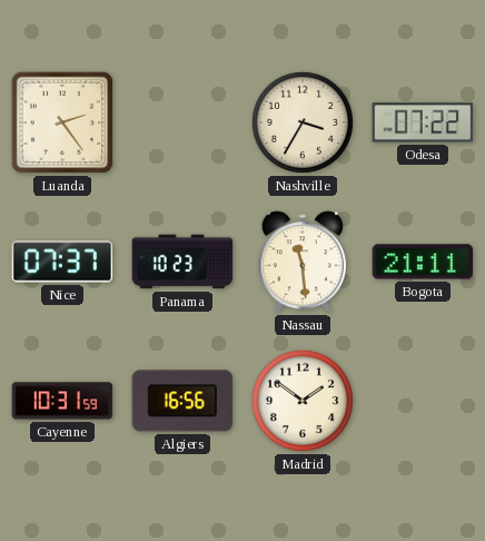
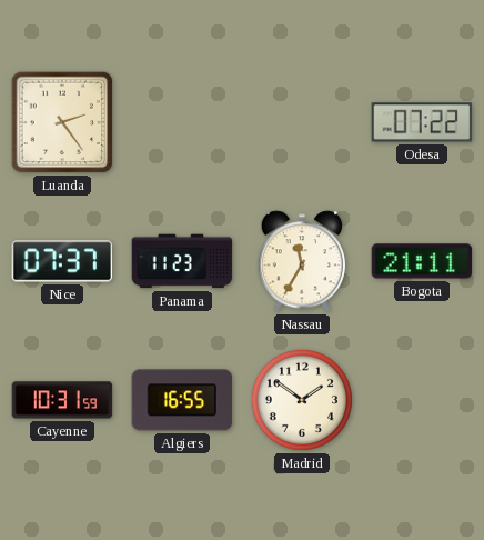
Nashville: 3:35 -> none (303, 122)
Panama: 10:23 -> 11:23 (182, 261)
Nassau: 11:29 -> 11:35 (301, 261)
Algiers: 16:56 -> 16:55 (182, 400)
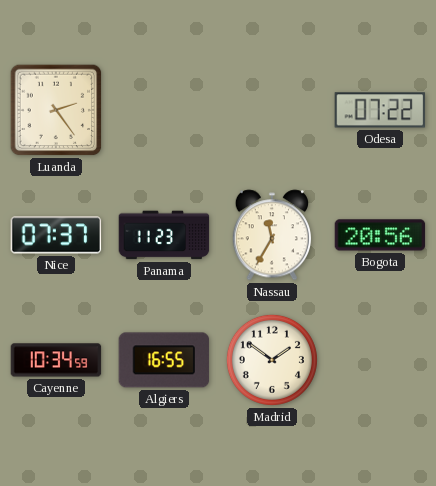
Bogota: 21:11 -> 20:56 (380, 235)
Cayenne: 10:31 -> 10:34 (56, 360)
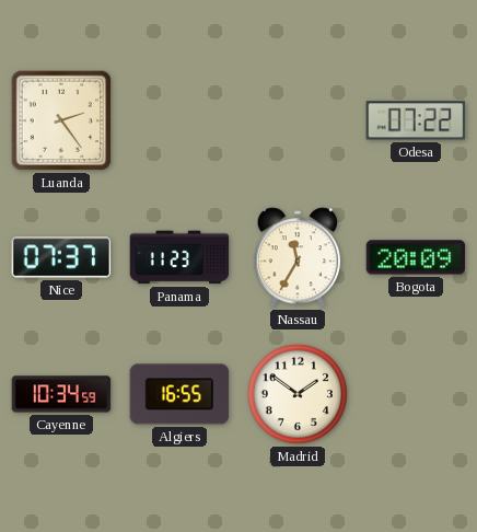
Bogota: 20:56 -> 20:09 (416, 257)
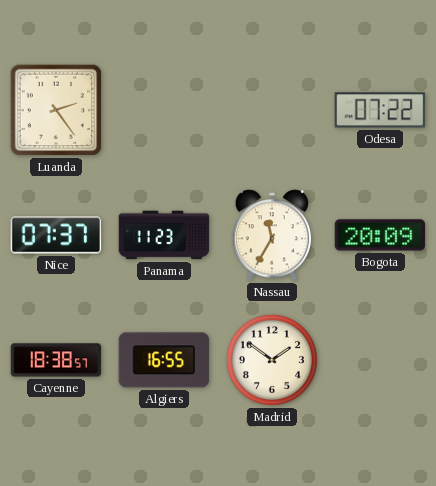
Cayenne: 10:34 -> 18:38 (56, 360)
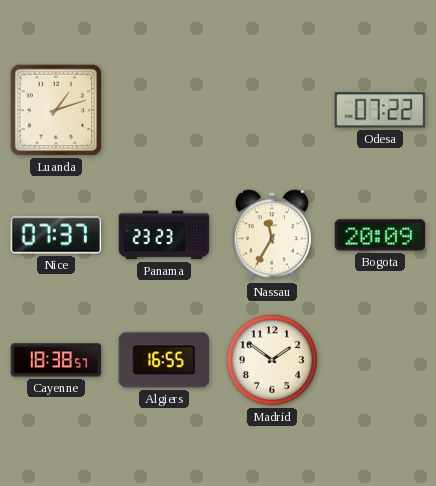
Luanda: 2:24 -> 1:12 (56, 110)
Panama: 11:23 -> 23:23 (164, 235)
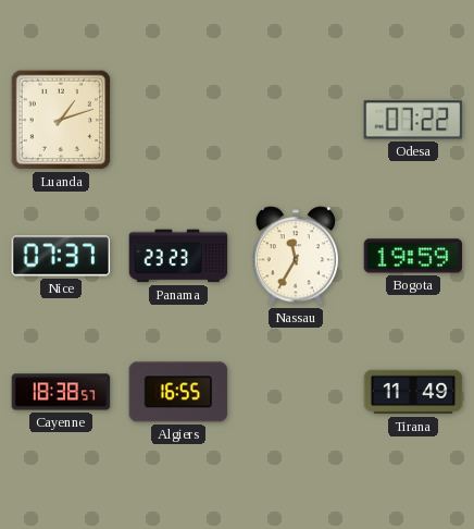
Bogota: 20:09 -> 19:59 (413, 256)
Madrid: 1:51 -> none (272, 360)
Tirana: none -> 11:49 (413, 392)
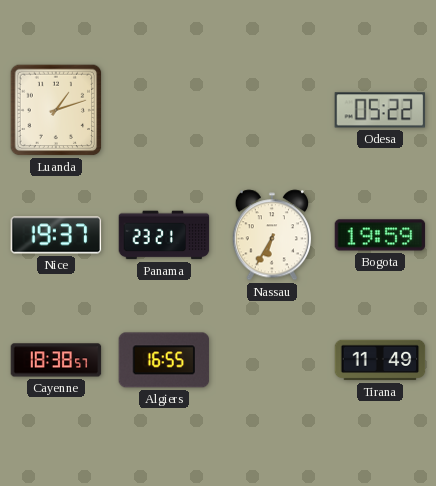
Odesa: 07:22 -> 05:22 (380, 110)
Nice: 07:37 -> 19:37 (56, 235)
Panama: 23:23 -> 23:21 (164, 235)
Nassau: 11:35 -> 6:35 (271, 235)
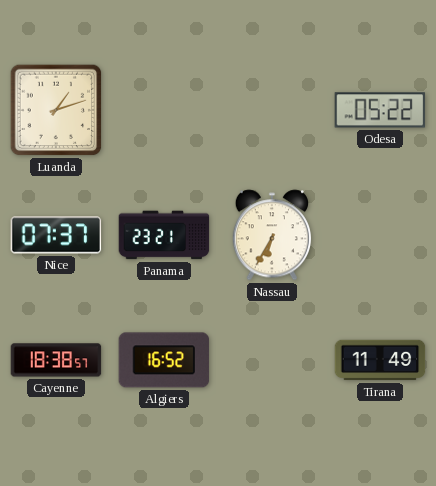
Nice: 19:37 -> 07:37 (56, 235)
Bogota: 19:59 -> none (380, 235)
Algiers: 16:55 -> 16:52 (164, 360)
